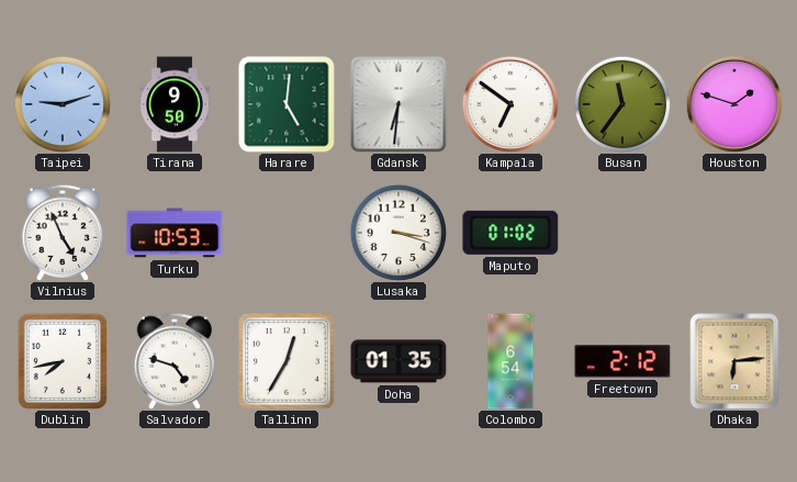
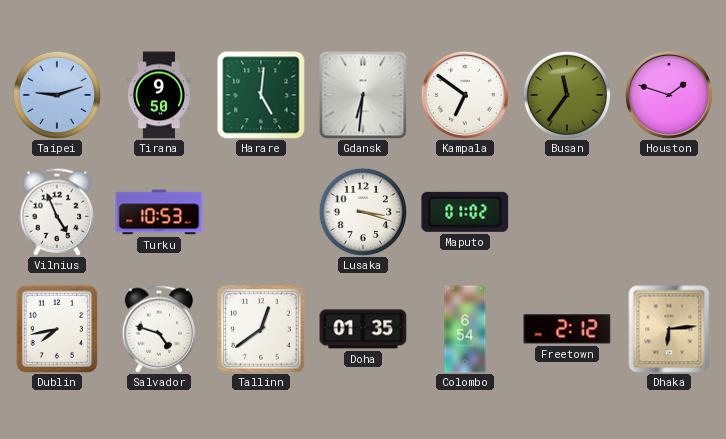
Tallinn: 12:35 -> 12:39 (261, 329)
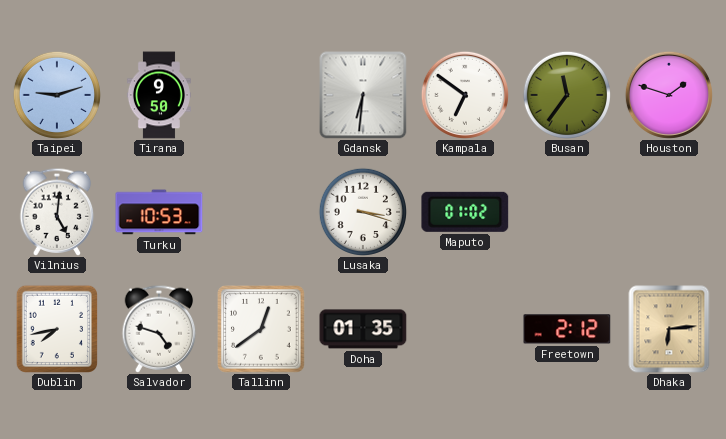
Harare: 5:01 -> none (261, 95)
Vilnius: 4:56 -> 5:01 (57, 212)
Colombo: 6:54 -> none (465, 329)
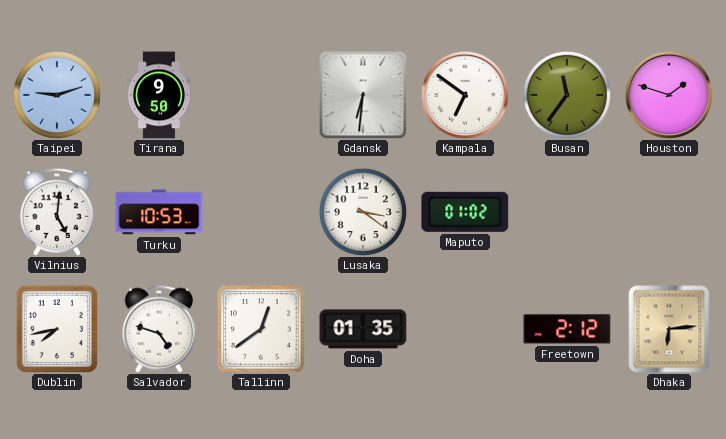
Lusaka: 3:18 -> 3:21 (363, 212)
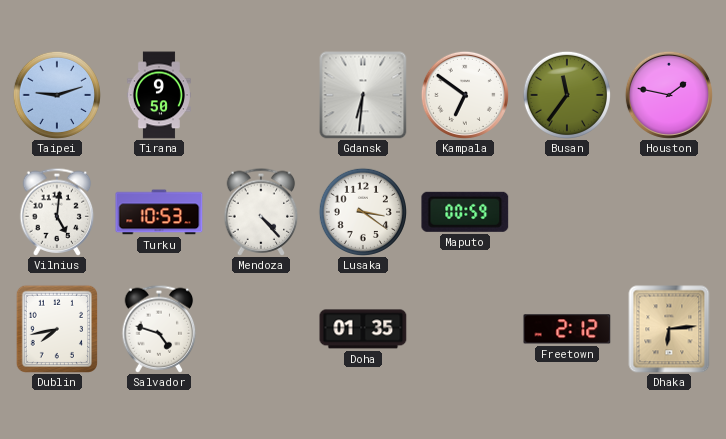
Houston: 1:48 -> 1:47 (669, 95)
Mendoza: none -> 4:23 (261, 212)
Maputo: 01:02 -> 00:59 (465, 212)
Tallinn: 12:39 -> none (261, 329)
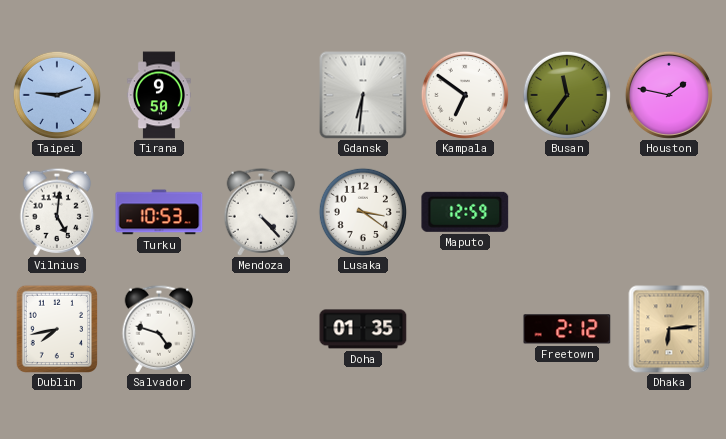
Maputo: 00:59 -> 12:59 (465, 212)
